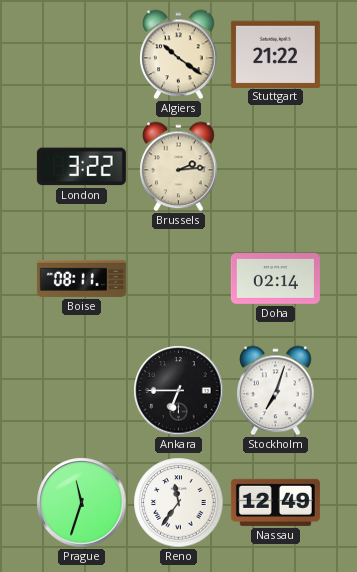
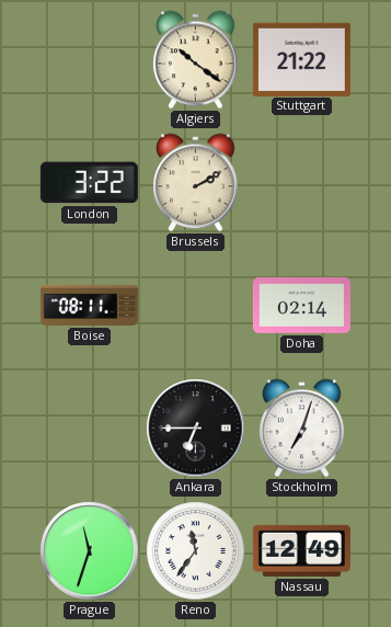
Brussels: 2:14 -> 2:10 (196, 183)
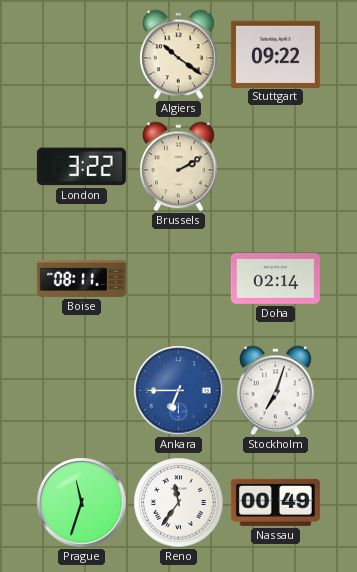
Stuttgart: 21:22 -> 09:22 (275, 54)
Ankara dial: black -> blue (179, 391)
Nassau: 12:49 -> 00:49 (275, 502)
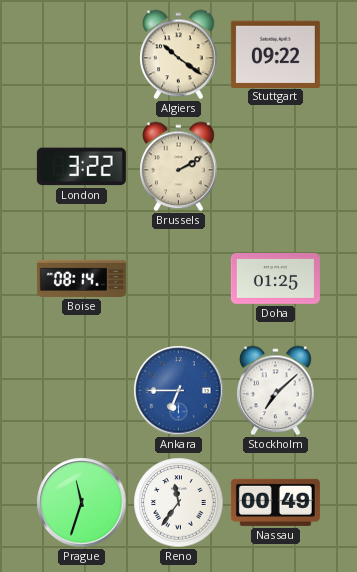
Boise: 08:11 -> 08:14 (81, 278)
Doha: 02:14 -> 01:25 (275, 279)
Stockholm: 7:03 -> 7:08 (276, 391)
